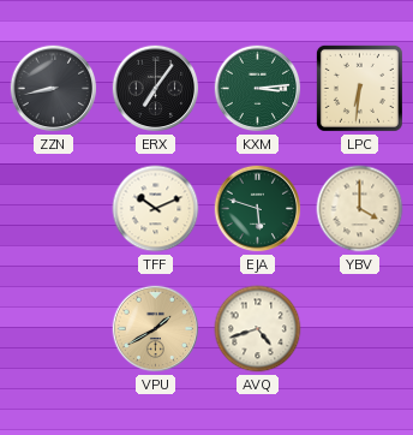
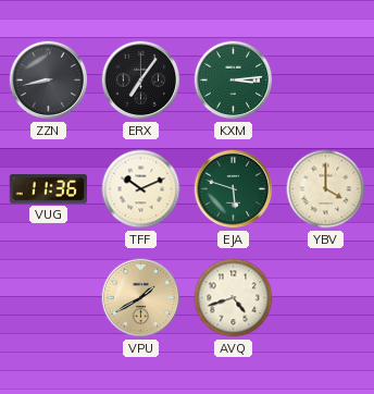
LPC: 6:31 -> none (359, 88)
VUG: none -> 11:36 (49, 189)
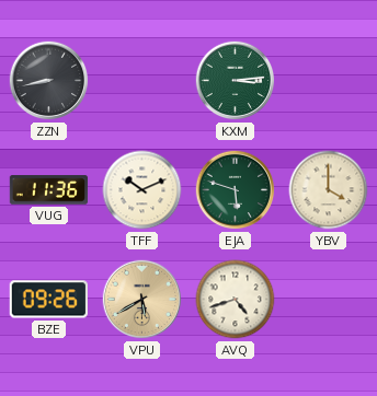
ERX: 7:06 -> none (141, 81)
BZE: none -> 09:26 (48, 300)
VPU: 1:40 -> 5:40 (142, 300)
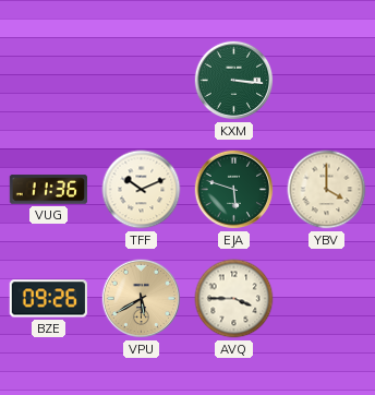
ZZN: 8:43 -> none (49, 81)
KXM: 3:14 -> 3:16 (234, 81)
AVQ: 4:42 -> 3:45 (234, 299)
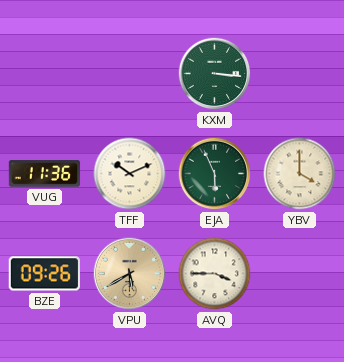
EJA: 5:48 -> 5:56 (215, 174)
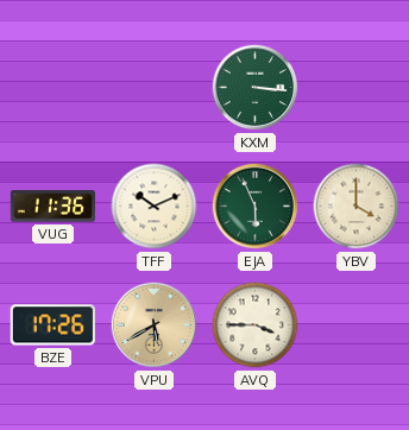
BZE: 09:26 -> 17:26 (52, 325)
